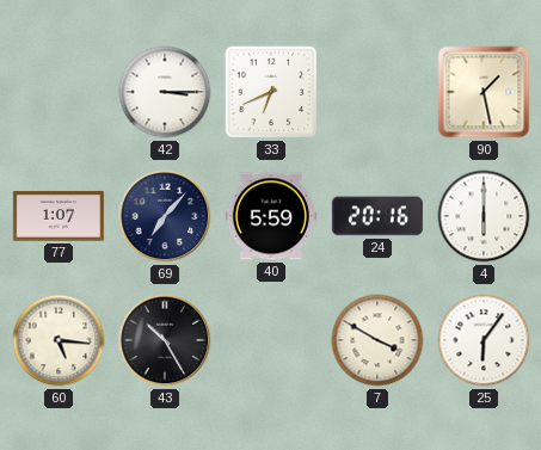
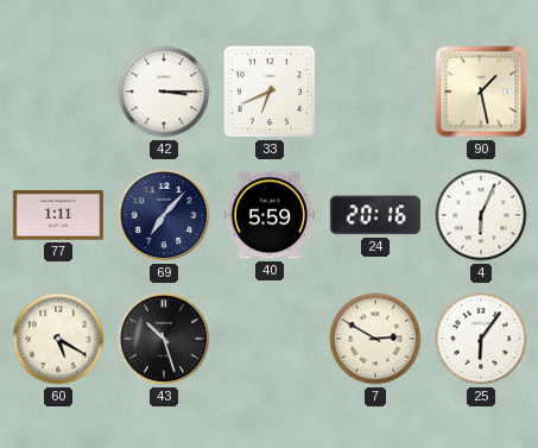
77: 1:07 -> 1:11 (58, 215)
4: 6:00 -> 6:04 (481, 215)
60: 5:16 -> 5:20 (58, 339)
43: 10:25 -> 10:27 (164, 339)
7: 3:50 -> 2:50 (375, 339)
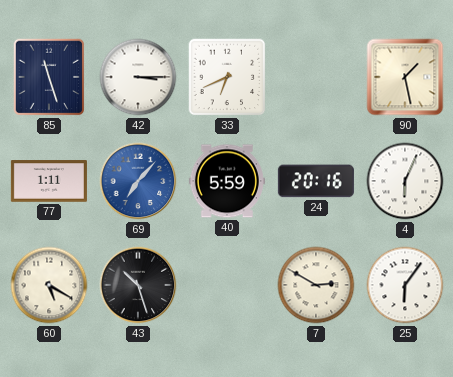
85: none -> 11:27 (49, 77)
69 dial: navy -> blue (138, 181)
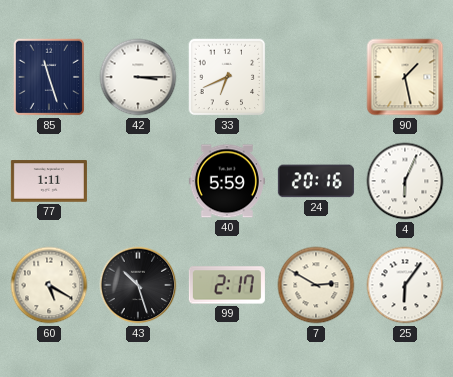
69: 7:07 -> none (138, 181)
99: none -> 2:17 (227, 285)
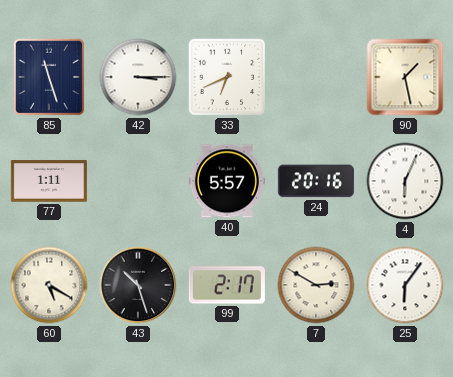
40: 5:59 -> 5:57 (227, 181)
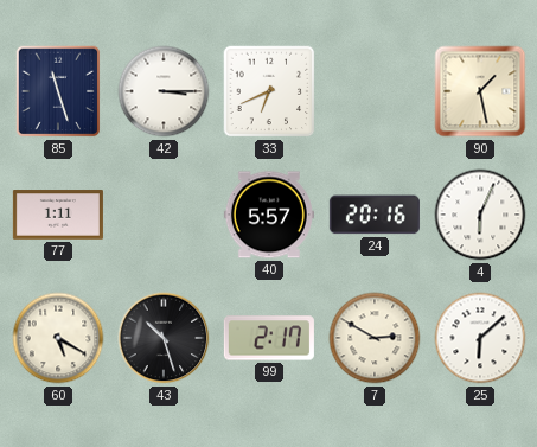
25: 6:06 -> 6:08 (480, 338)
